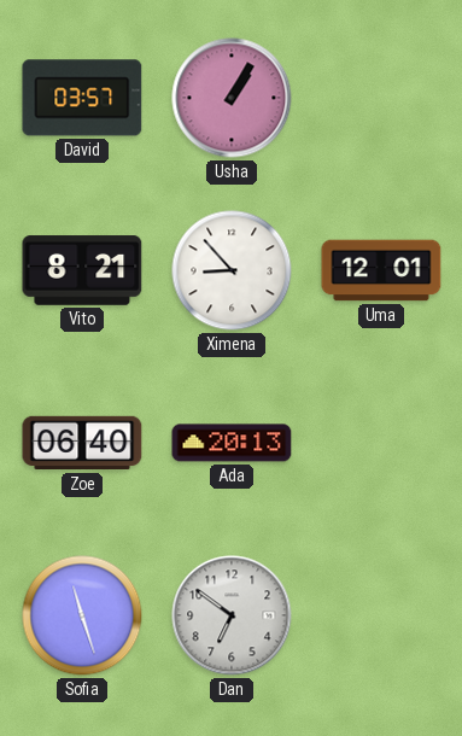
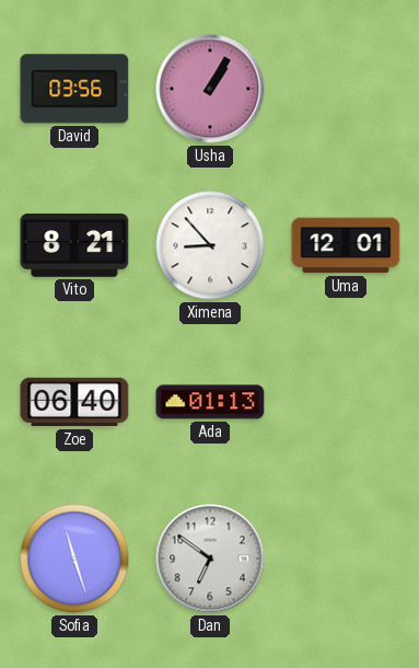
David: 03:57 -> 03:56 (74, 89)
Ada: 20:13 -> 01:13 (210, 402)
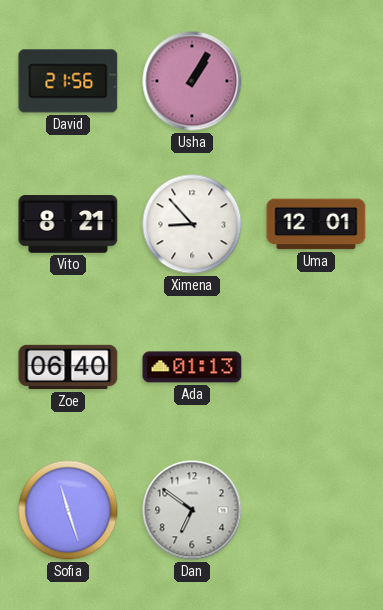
David: 03:56 -> 21:56 (68, 81)
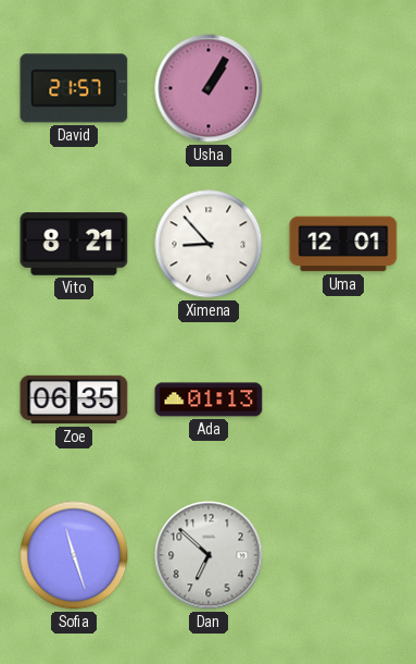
David: 21:56 -> 21:57 (74, 88)
Zoe: 06:40 -> 06:35 (74, 399)
Dan: 6:51 -> 6:52 (209, 555)
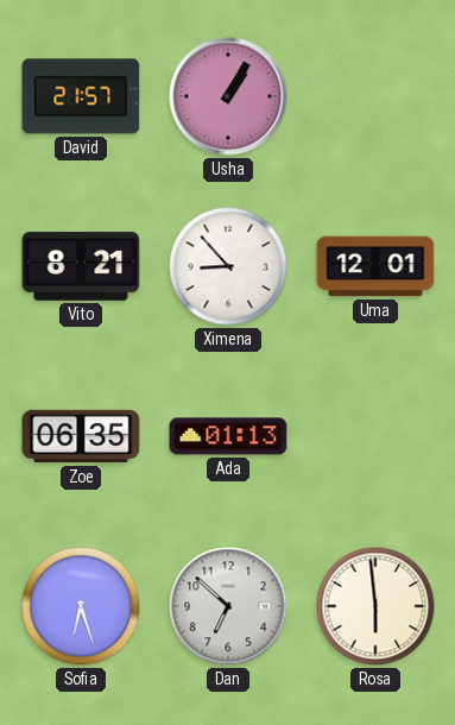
Sofia: 11:27 -> 6:27 (81, 606)
Rosa: none -> 5:59 (375, 606)
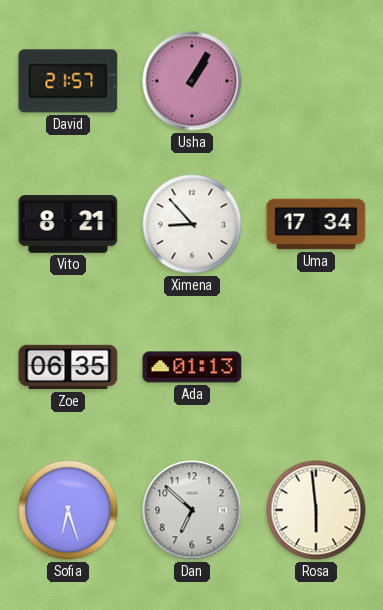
Uma: 12:01 -> 17:34 (316, 224)
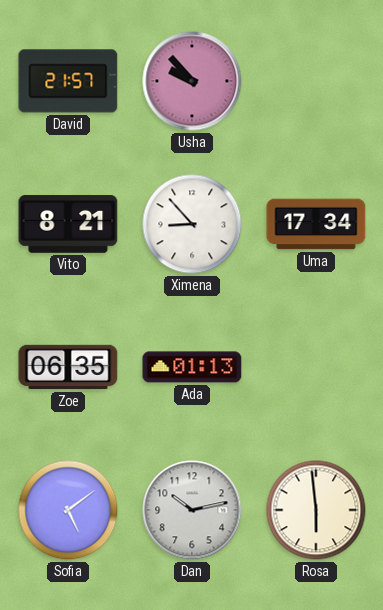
Usha: 1:05 -> 9:53 (192, 81)
Sofia: 6:27 -> 5:09 (68, 510)
Dan: 6:52 -> 10:13 (192, 510)
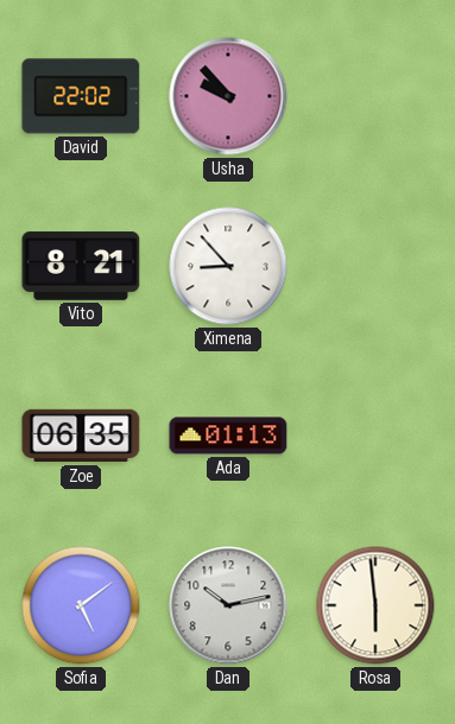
David: 21:57 -> 22:02 (81, 96)
Uma: 17:34 -> none (316, 224)
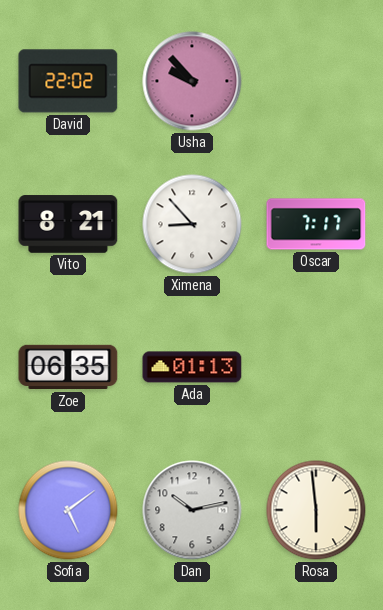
Oscar: none -> 7:17 (316, 224)
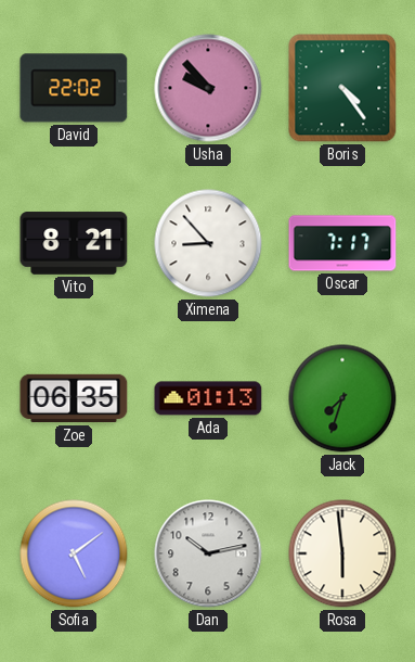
Boris: none -> 4:24 (342, 88)
Jack: none -> 7:33 (342, 398)
